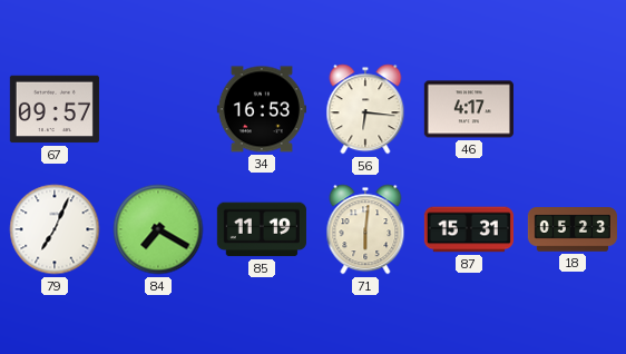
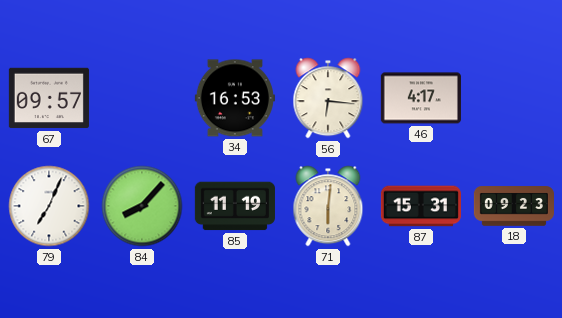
84: 7:20 -> 8:07 (142, 206)
18: 05:23 -> 09:23 (514, 206)
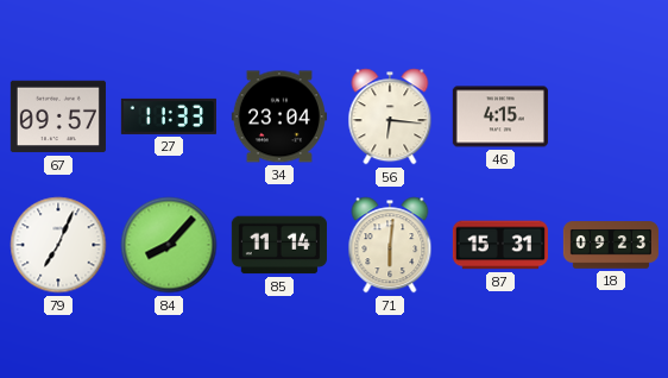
27: none -> 11:33 (169, 116)
34: 16:53 -> 23:04 (279, 116)
46: 4:17 -> 4:15 (500, 116)
85: 11:19 -> 11:14 (279, 245)
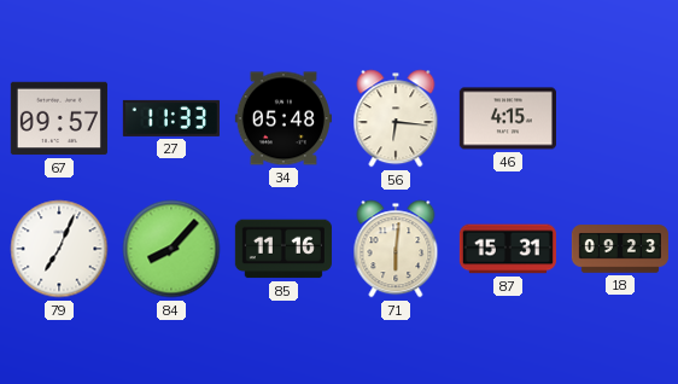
34: 23:04 -> 05:48 (284, 118)
85: 11:14 -> 11:16 (284, 249)
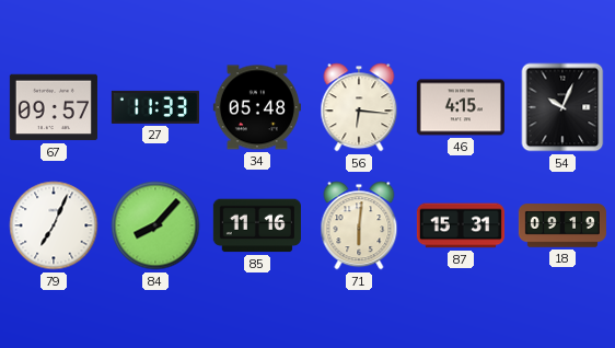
54: none -> 10:04 (562, 107)
18: 09:23 -> 09:19 (562, 225)
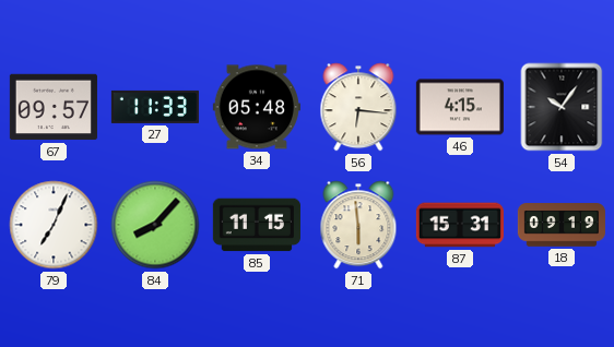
54: 10:04 -> 10:06 (562, 107)
85: 11:16 -> 11:15 (257, 225)
71: 6:01 -> 5:59 (358, 225)
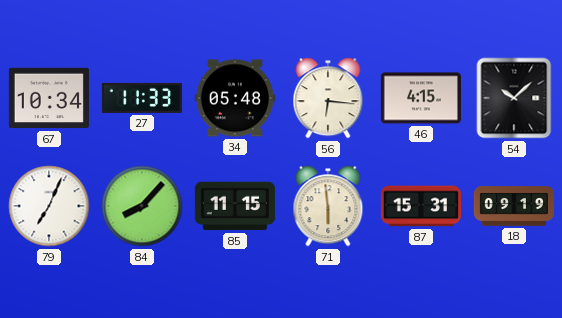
67: 09:57 -> 10:34 (49, 98)
54: 10:06 -> 10:08 (514, 98)
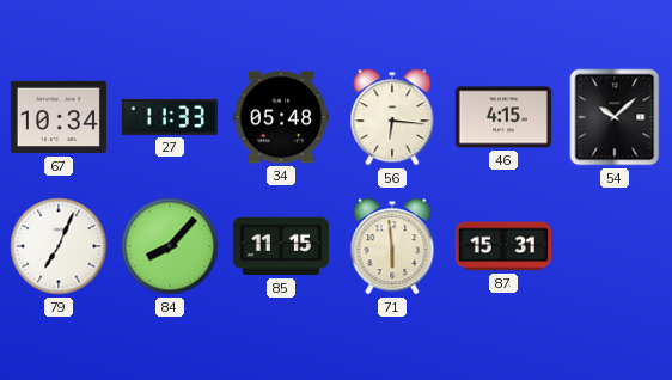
18: 09:19 -> none (514, 206)
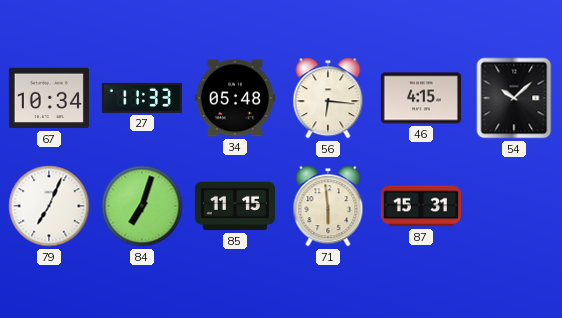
84: 8:07 -> 7:03 (142, 206)
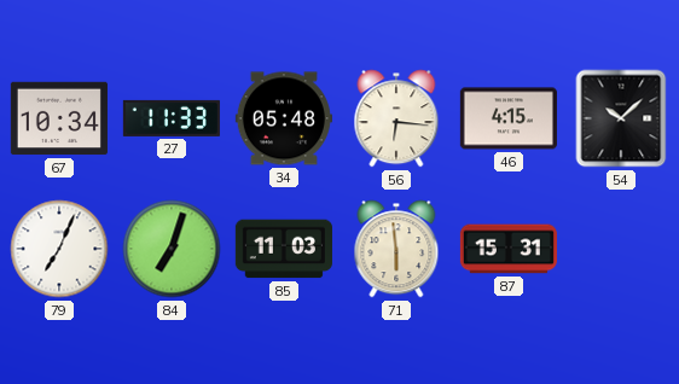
85: 11:15 -> 11:03 (284, 249)
